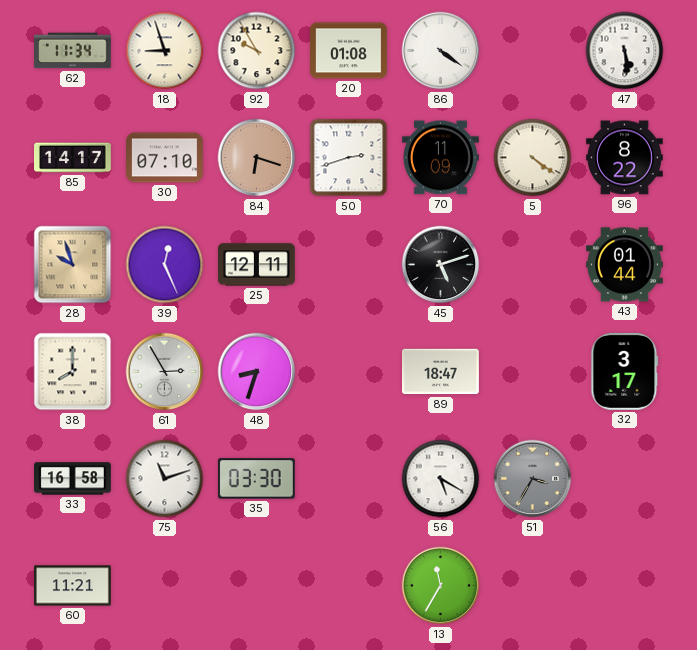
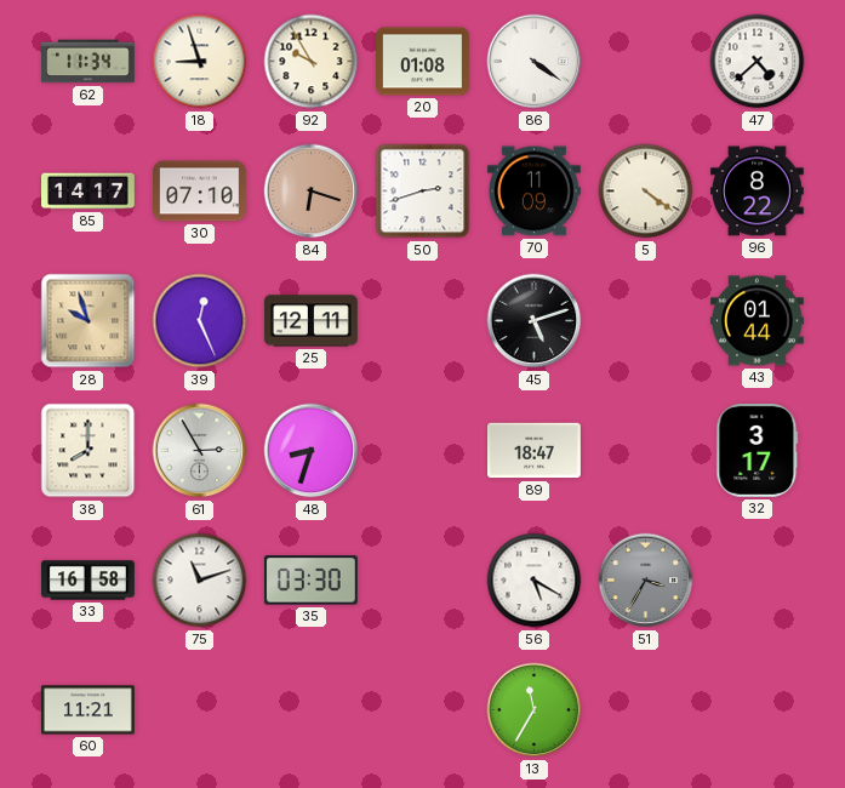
47: 5:29 -> 4:38 (758, 62)
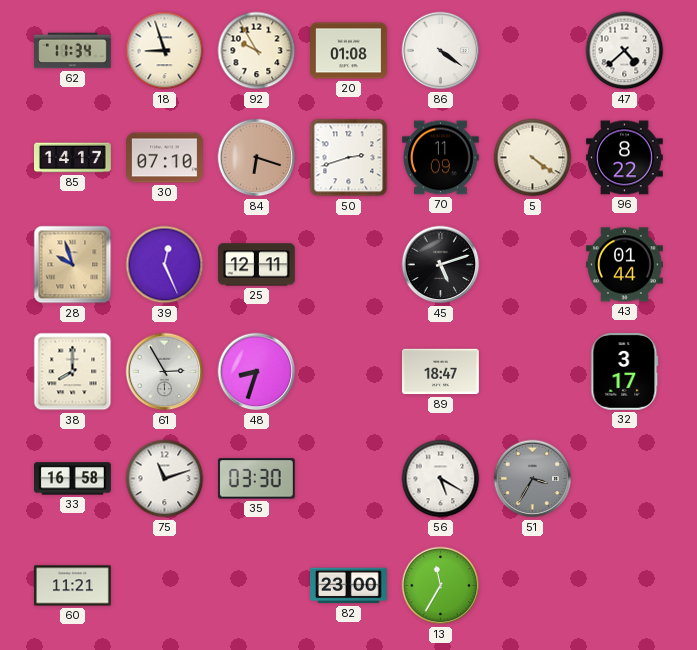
82: none -> 23:00 (349, 586)
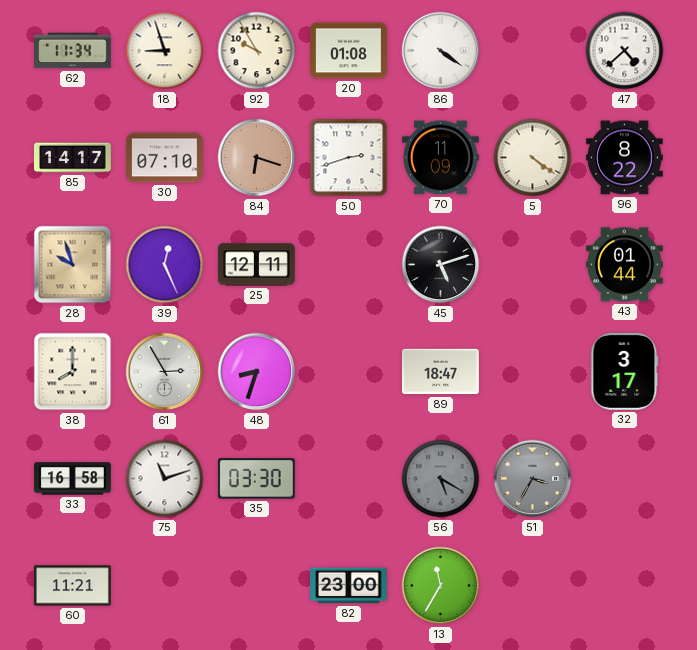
56 dial: white -> grey (441, 479)
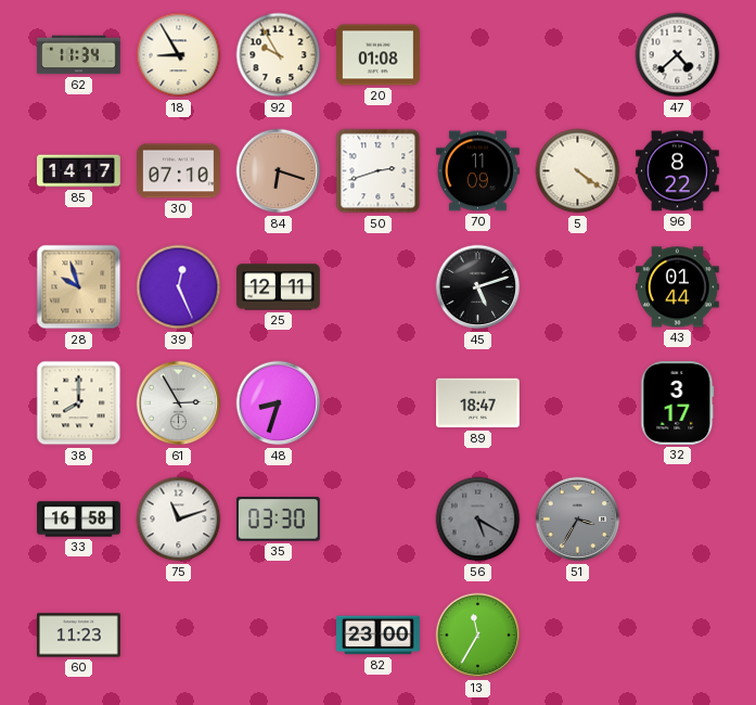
18: 8:57 -> 8:55 (179, 55)
86: 4:21 -> none (441, 51)
60: 11:21 -> 11:23 (79, 636)
